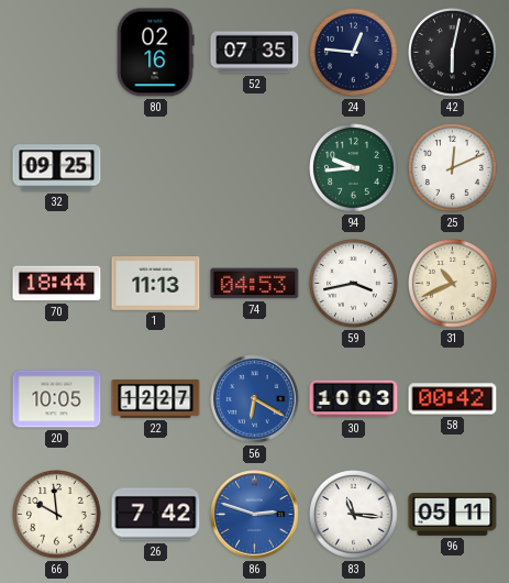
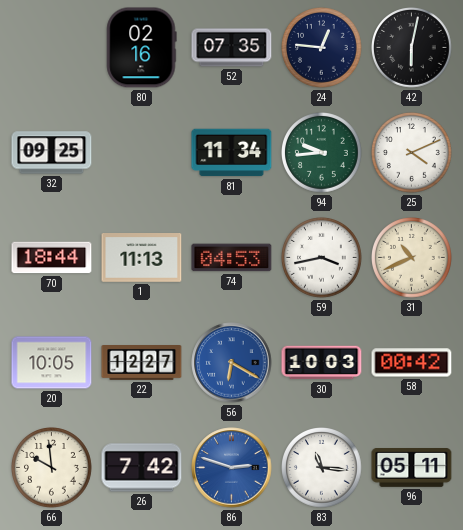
81: none -> 11:34 (232, 153)
25: 12:11 -> 4:11 (412, 153)
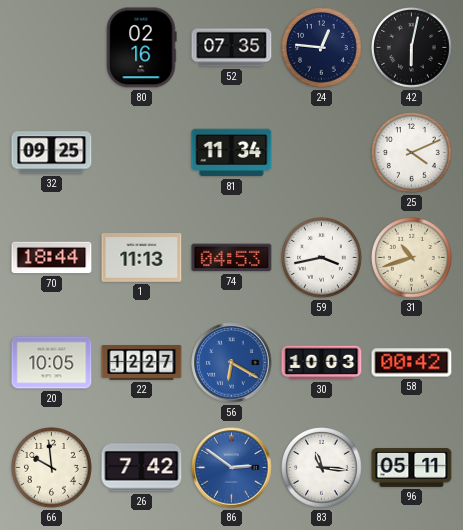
94: 9:44 -> none (322, 153)
31: 10:41 -> 10:42 (412, 258)
86: 2:48 -> 2:51 (232, 468)
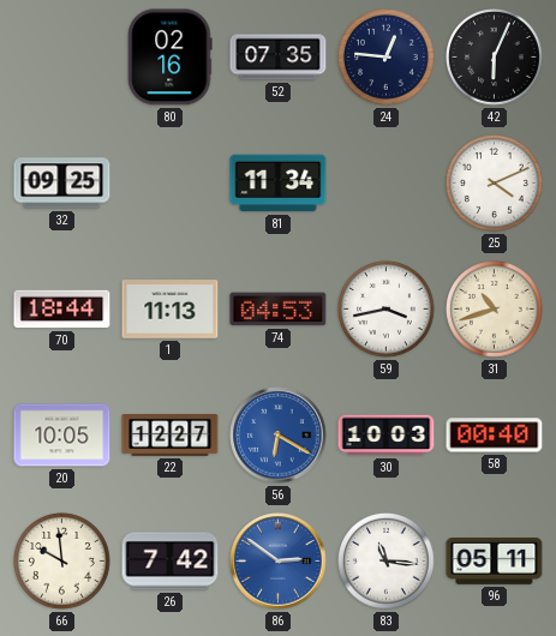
42: 6:02 -> 6:04 (495, 58)
58: 00:42 -> 00:40 (495, 436)
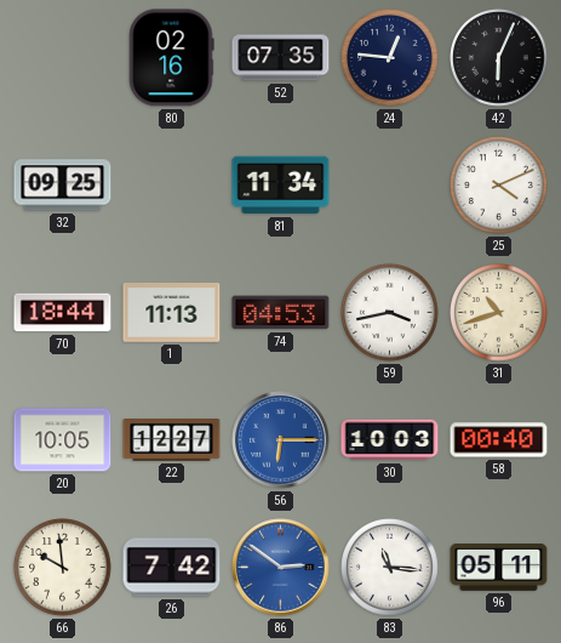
56: 6:20 -> 6:15 (281, 440)
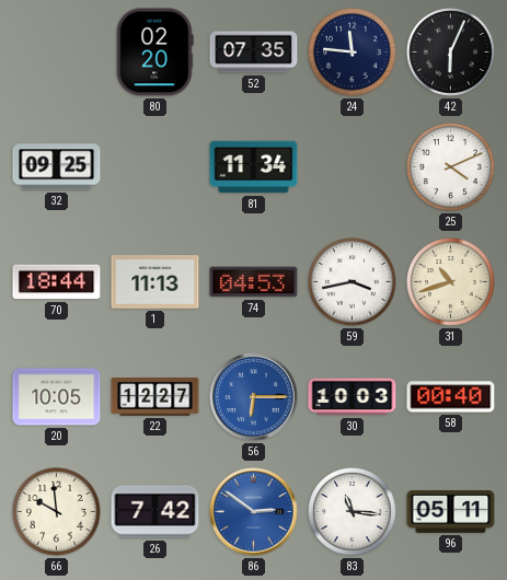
80: 02:16 -> 02:20 (155, 53)
24: 12:46 -> 11:46 (353, 53)
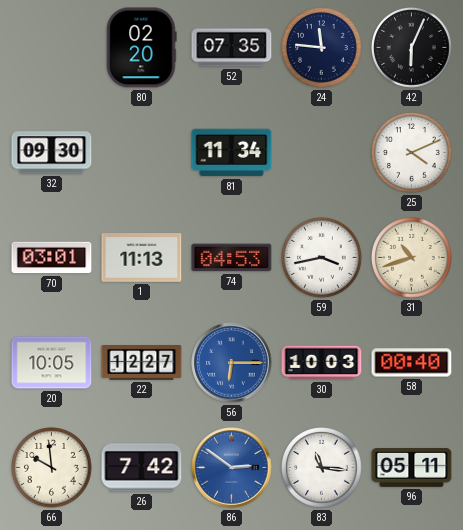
32: 09:25 -> 09:30 (52, 153)
70: 18:44 -> 03:01 (52, 258)
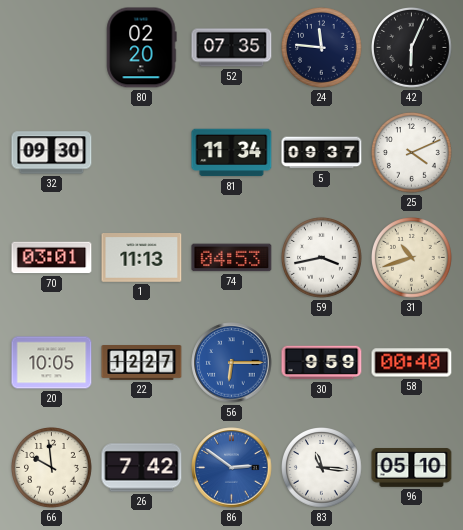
5: none -> 09:37 (322, 153)
30: 10:03 -> 9:59 (322, 363)
96: 05:11 -> 05:10 (412, 468)
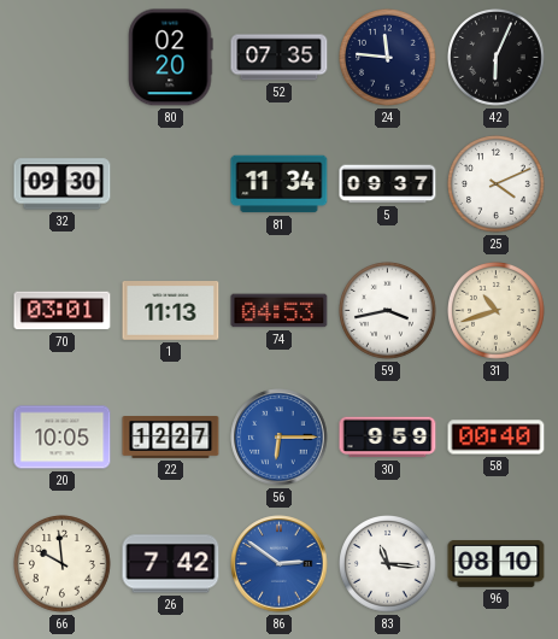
96: 05:10 -> 08:10 (497, 564)
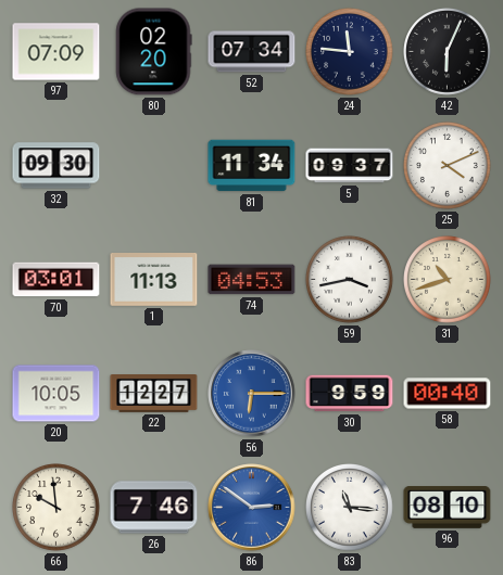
97: none -> 07:09 (56, 52)
52: 07:35 -> 07:34 (252, 52)
26: 7:42 -> 7:46 (154, 508)
